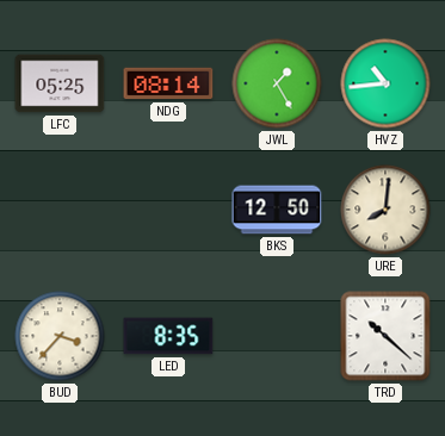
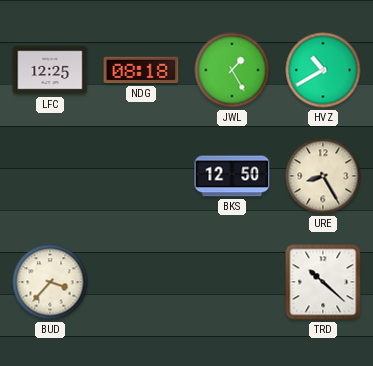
LFC: 05:25 -> 12:25 (50, 70)
NDG: 08:14 -> 08:18 (141, 70)
HVZ: 10:44 -> 10:40 (323, 70)
URE: 8:01 -> 8:25 (323, 176)
LED: 8:35 -> none (168, 336)
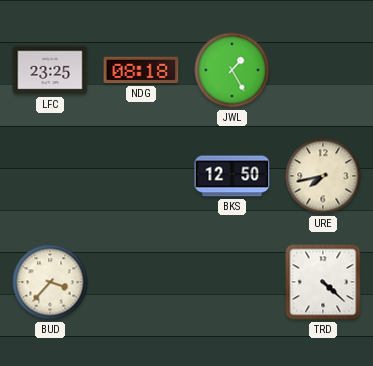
LFC: 12:25 -> 23:25 (50, 70)
HVZ: 10:40 -> none (323, 70)
URE: 8:25 -> 7:43 (323, 176)
TRD: 10:22 -> 4:22 (323, 282)
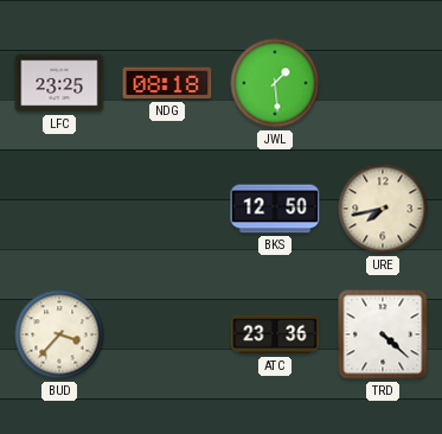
JWL: 1:25 -> 1:29 (275, 83)
ATC: none -> 23:36 (275, 334)
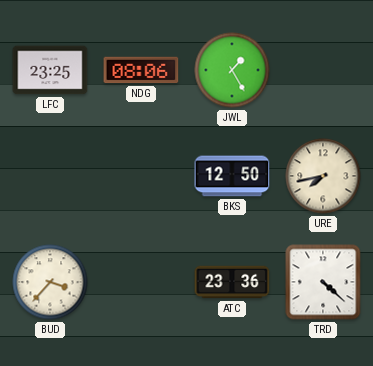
NDG: 08:18 -> 08:06 (141, 70)
JWL: 1:29 -> 1:25 (232, 70)
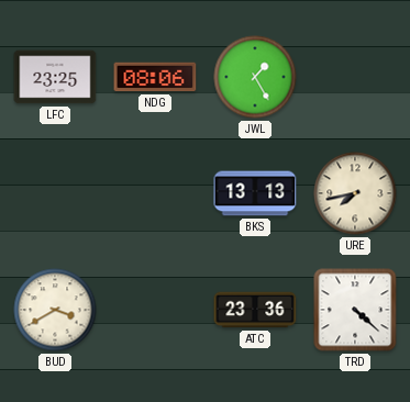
BKS: 12:50 -> 13:13 (255, 193)
BUD: 3:37 -> 3:40 (55, 310)
